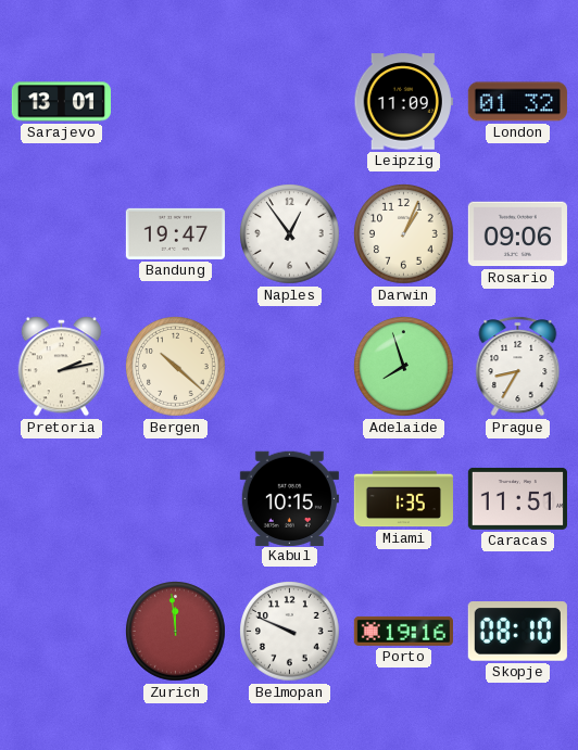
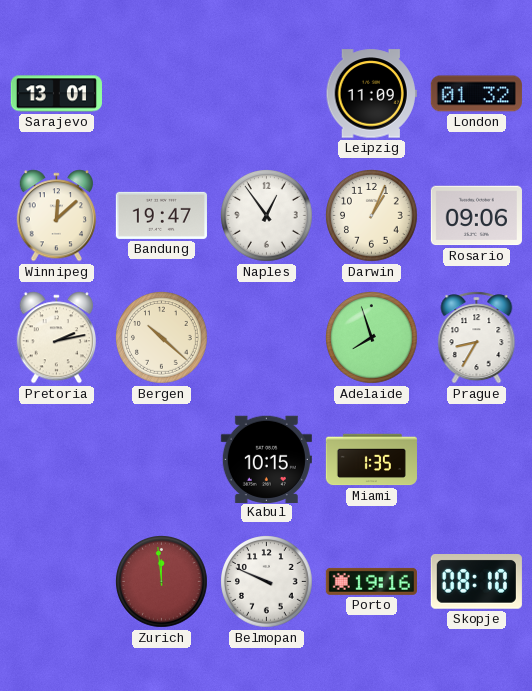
Winnipeg: none -> 12:08 (56, 216)
Caracas: 11:51 -> none (517, 498)
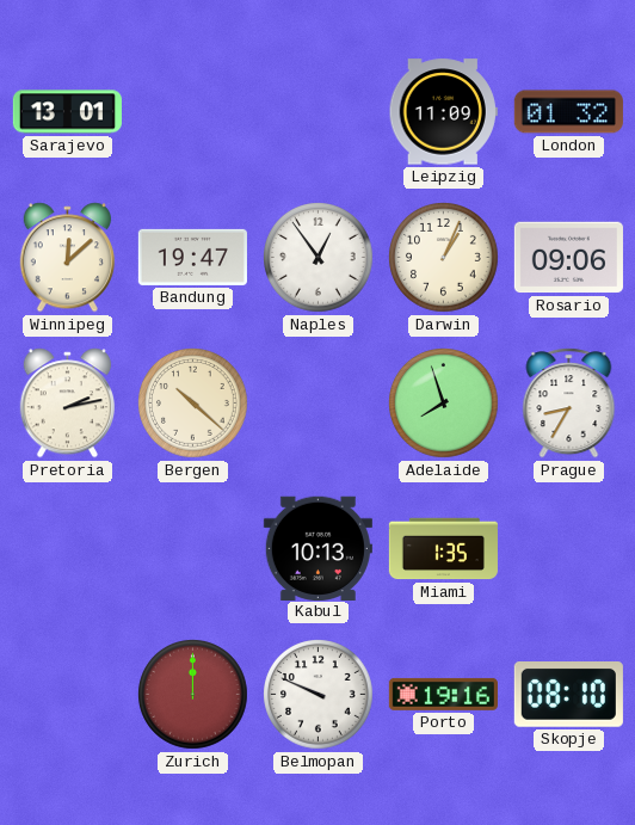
Kabul: 10:15 -> 10:13 (317, 548)
Zurich: 11:59 -> 12:00 (193, 695)
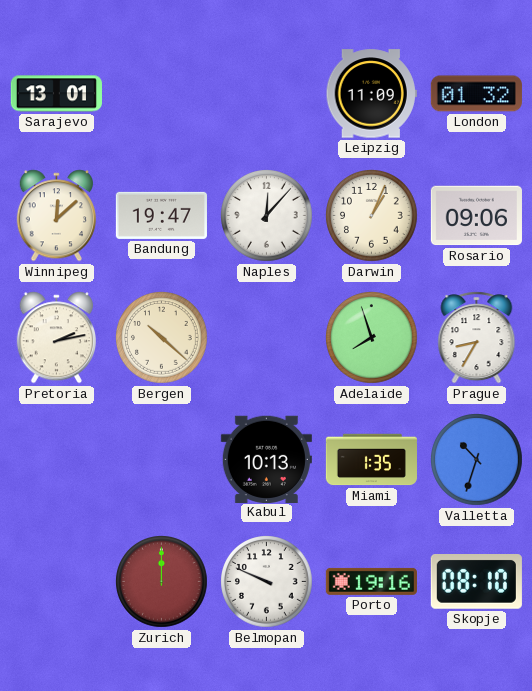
Naples: 12:54 -> 12:07 (267, 216)
Valletta: none -> 10:33 (477, 460)
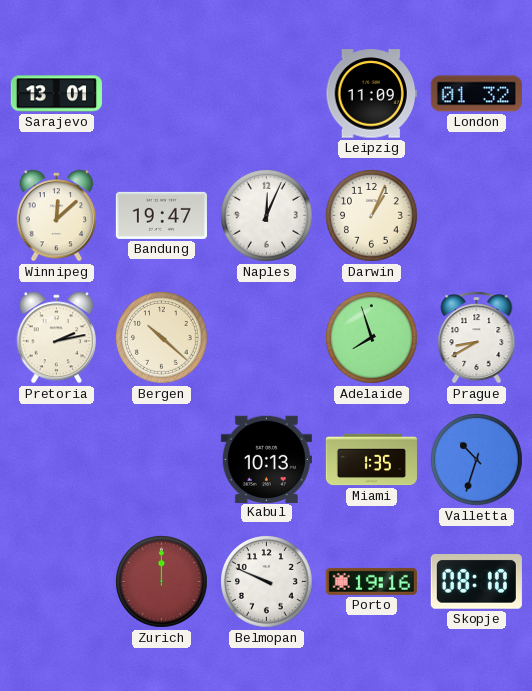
Naples: 12:07 -> 12:04 (267, 216)
Rosario: 09:06 -> none (476, 216)
Prague: 8:35 -> 8:40 (477, 338)
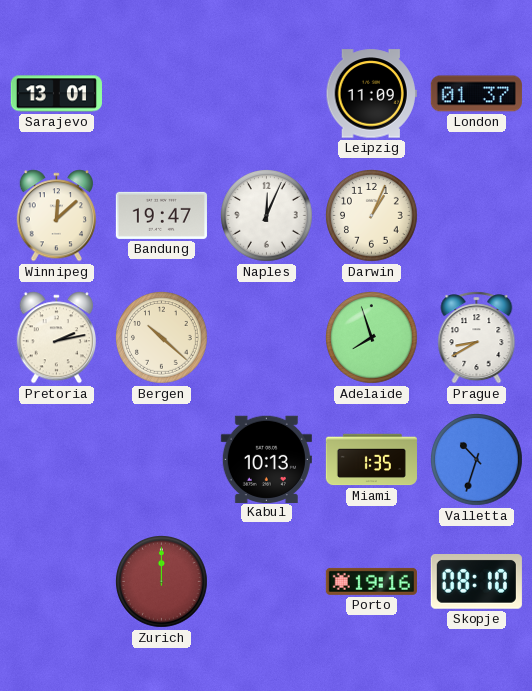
London: 01:32 -> 01:37 (476, 94)
Belmopan: 9:49 -> none (267, 582)
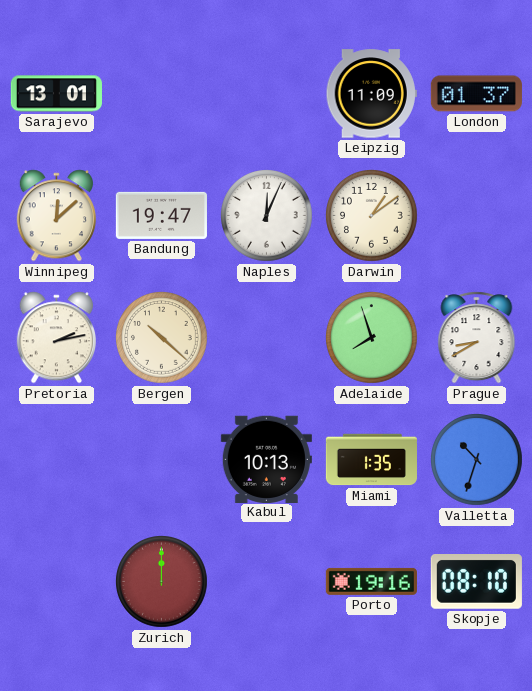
Darwin: 1:04 -> 1:09 (372, 216)
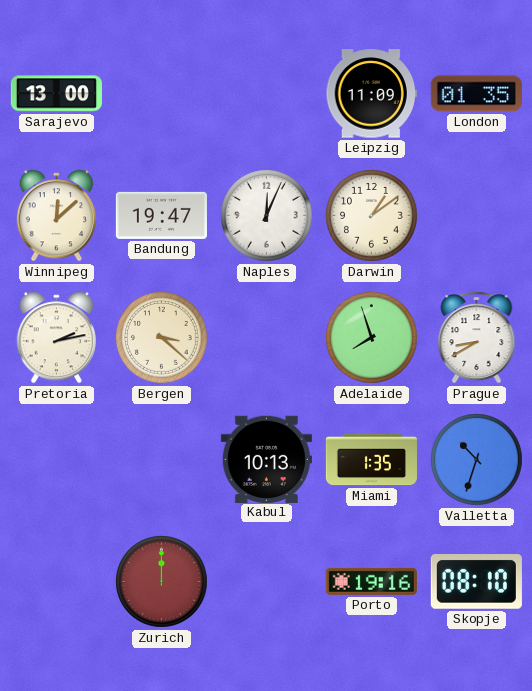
Sarajevo: 13:01 -> 13:00 (56, 94)
London: 01:37 -> 01:35 (476, 94)
Bergen: 10:22 -> 3:22 (162, 338)
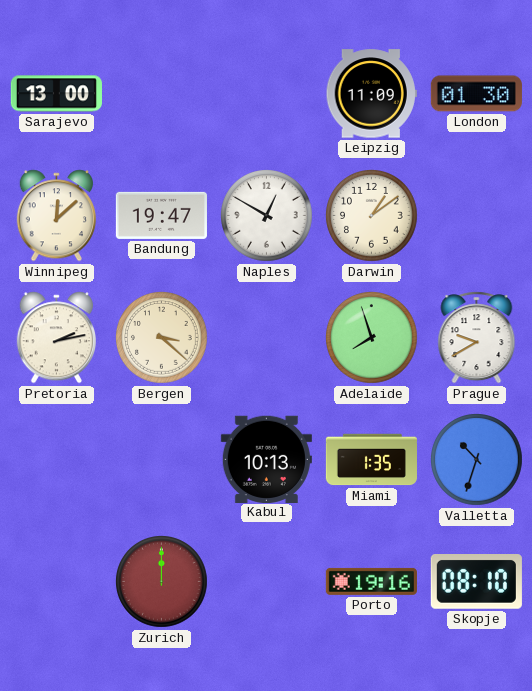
London: 01:35 -> 01:30 (476, 94)
Naples: 12:04 -> 12:50 (267, 216)
Prague: 8:40 -> 9:40 (477, 338)
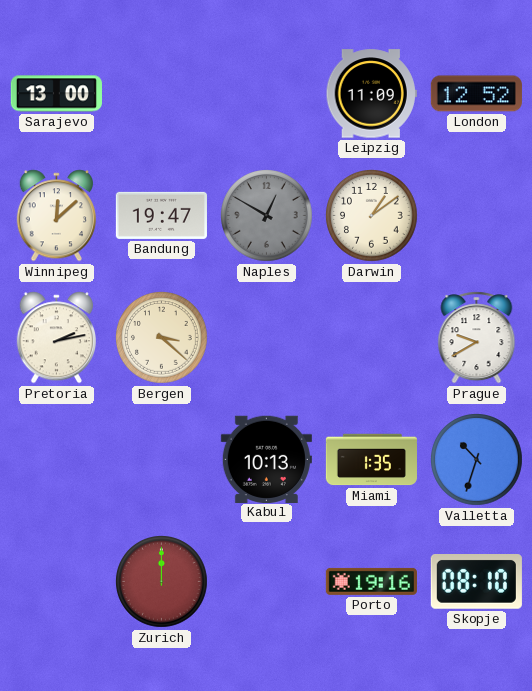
London: 01:30 -> 12:52 (476, 94)
Naples dial: white -> grey (267, 216)
Adelaide: 7:57 -> none (372, 338)
